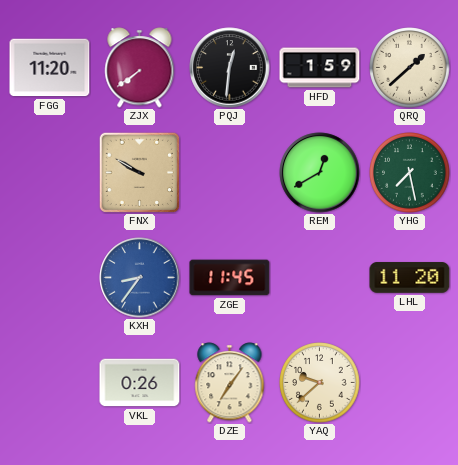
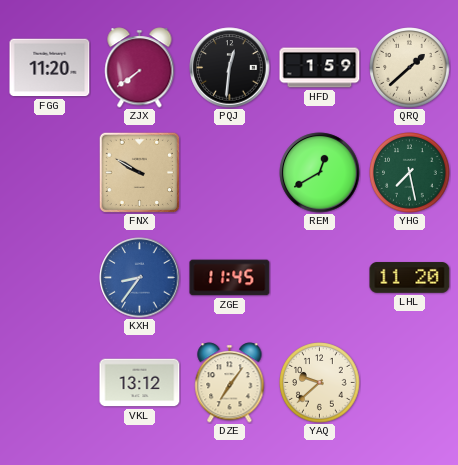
VKL: 0:26 -> 13:12 (140, 383)
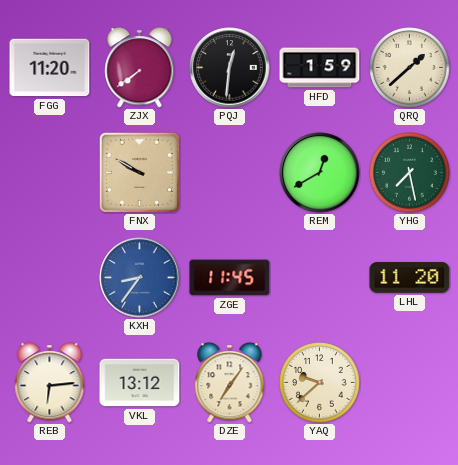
REB: none -> 6:14 (50, 383)
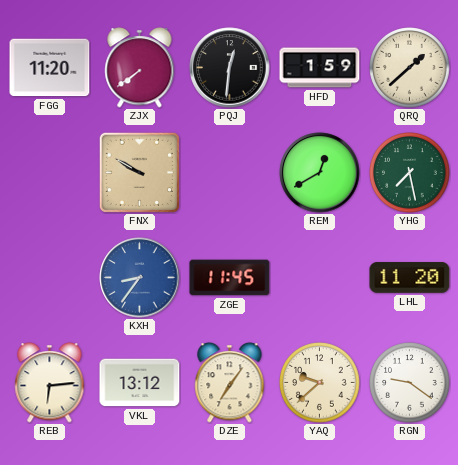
RGN: none -> 9:21 (410, 383)
